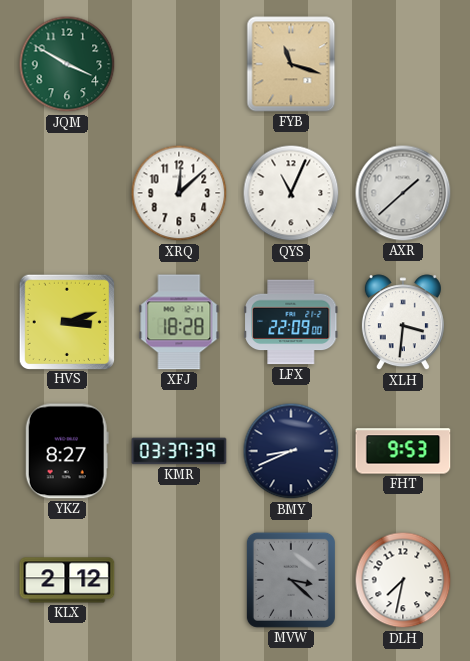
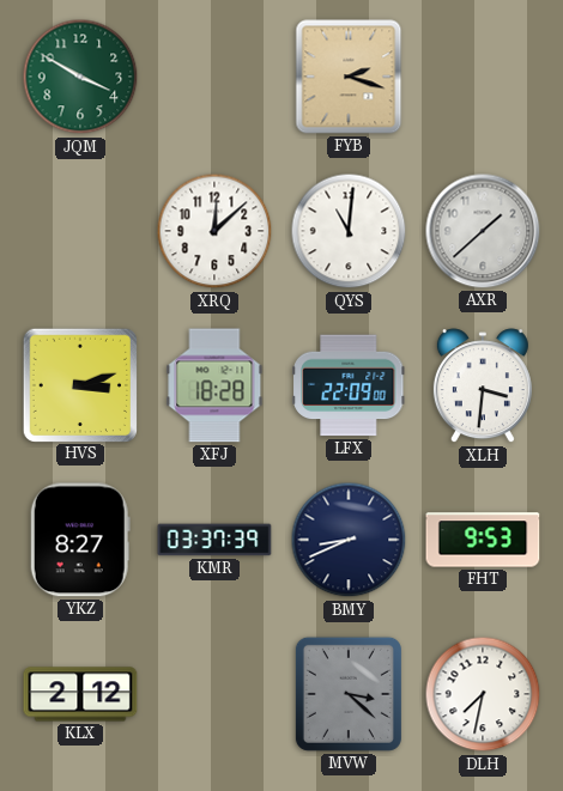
FYB: 11:18 -> 2:18 (349, 77)
QYS: 11:04 -> 11:01 (349, 231)
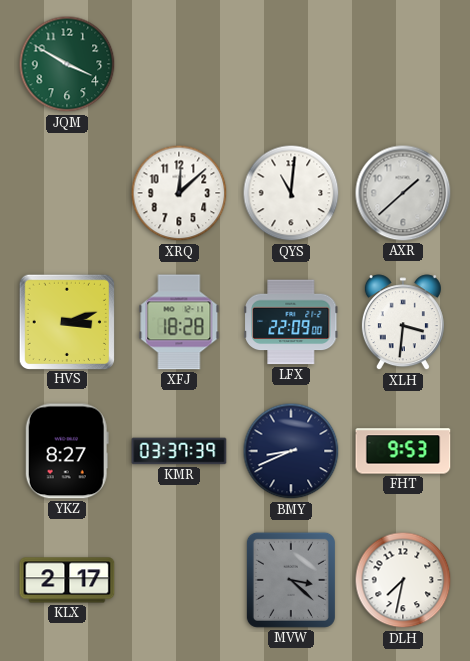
FYB: 2:18 -> none (349, 77)
KLX: 2:12 -> 2:17 (67, 580)
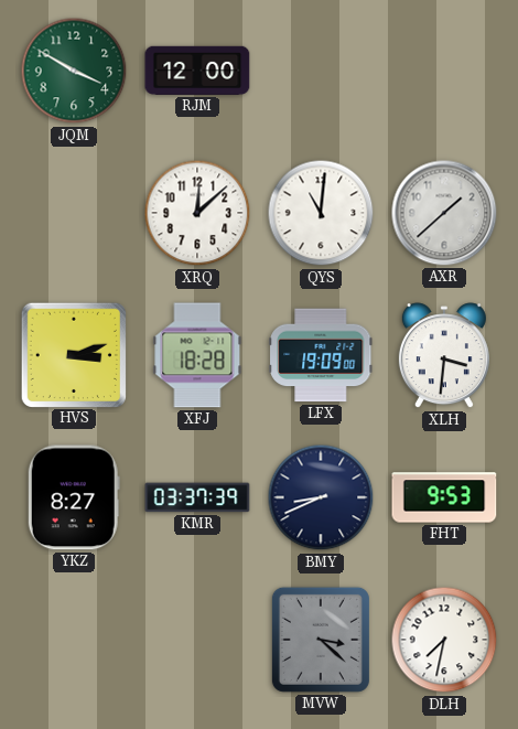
RJM: none -> 12:00 (197, 71)
LFX: 22:09 -> 19:09 (322, 355)
KLX: 2:17 -> none (67, 580)
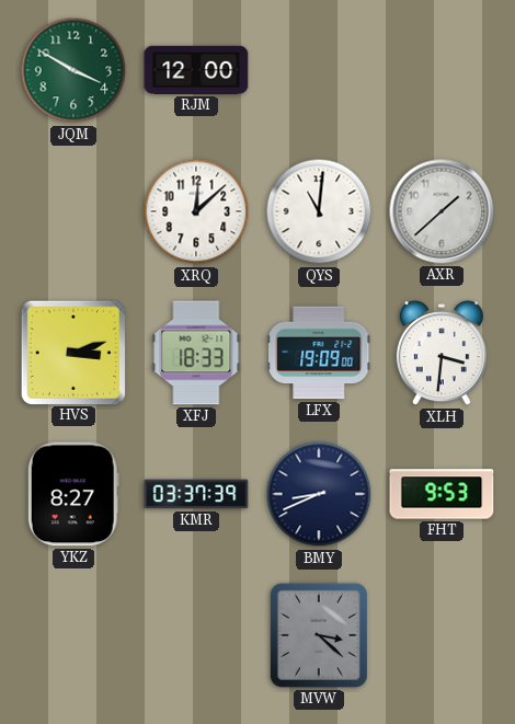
XFJ: 18:28 -> 18:33 (196, 353)
DLH: 7:32 -> none (444, 640)
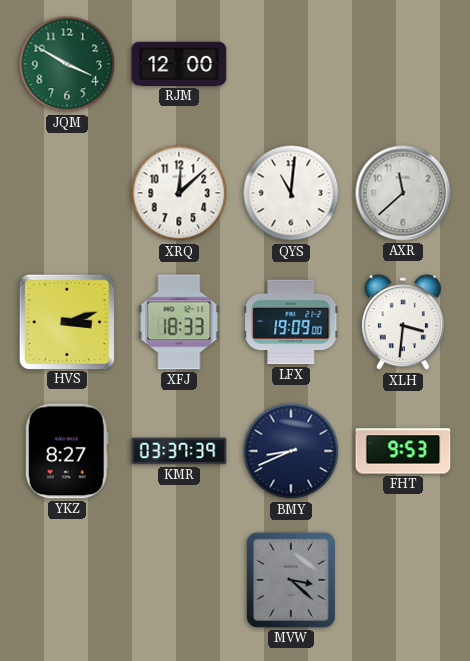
AXR: 1:38 -> 11:38 (403, 193)
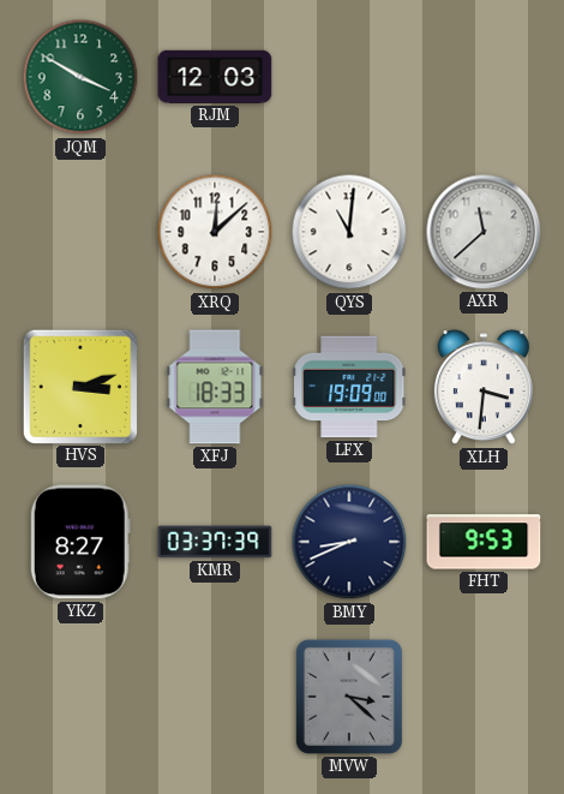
RJM: 12:00 -> 12:03 (215, 77)
